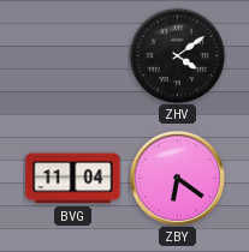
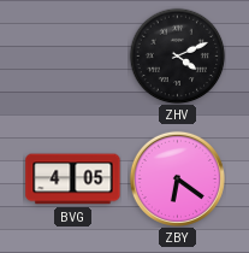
ZHV: 4:09 -> 4:11 (177, 55)
BVG: 11:04 -> 4:05 (73, 180)
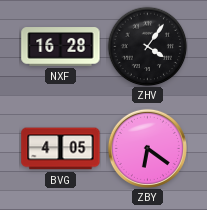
NXF: none -> 16:28 (61, 47)
ZHV: 4:11 -> 4:06 (147, 46)
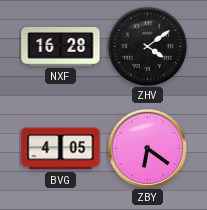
ZHV: 4:06 -> 4:09 (147, 46)
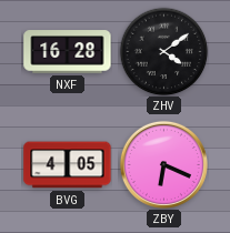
ZBY: 6:21 -> 6:19 (163, 164)
